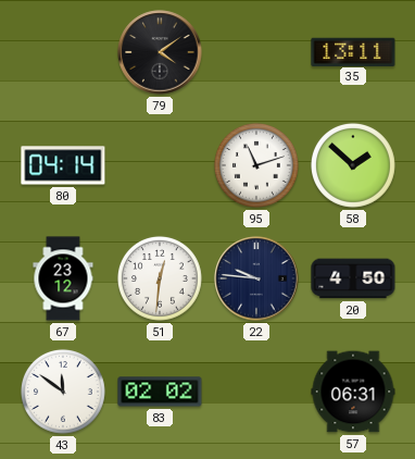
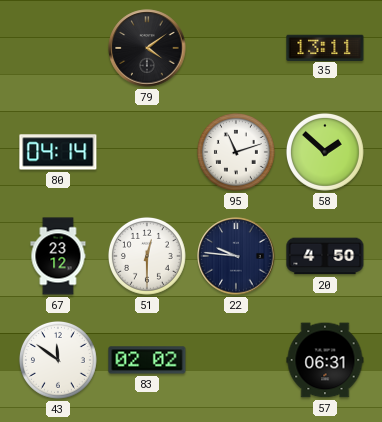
51: 12:31 -> 12:30 (147, 256)
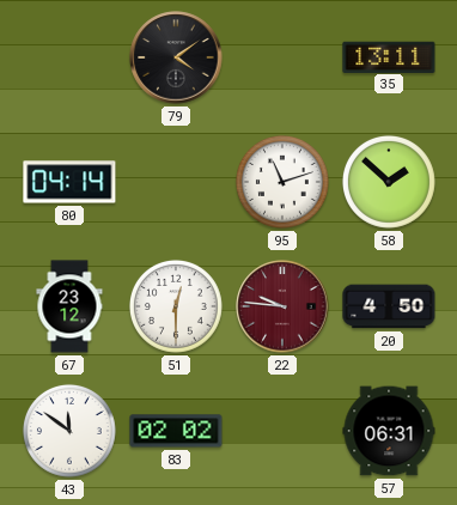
22 dial: navy -> burgundy (282, 306)
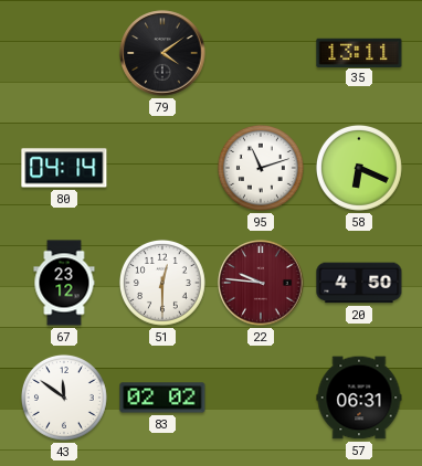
58: 1:52 -> 6:19 (359, 168)
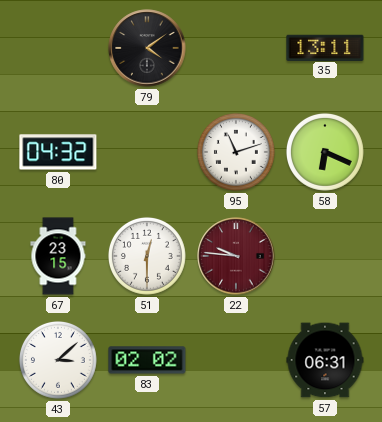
80: 04:14 -> 04:32 (58, 152)
67: 23:12 -> 23:15 (58, 256)
20: 4:50 -> none (359, 283)
43: 11:51 -> 3:08 (58, 360)
